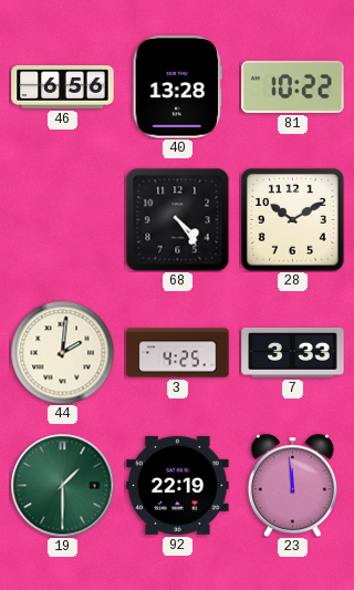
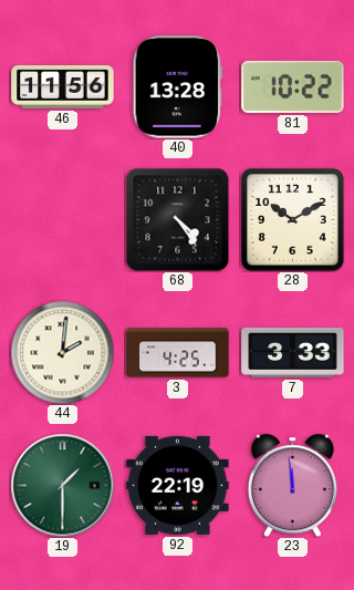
46: 6:56 -> 11:56 (63, 86)
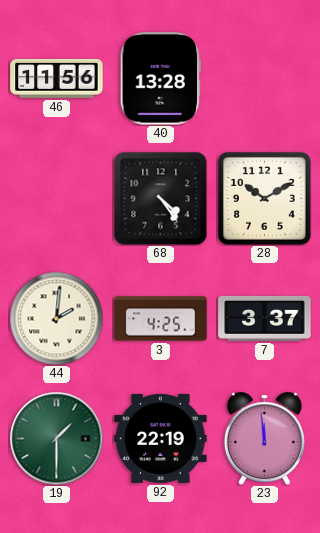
81: 10:22 -> none (293, 86)
7: 3:33 -> 3:37 (265, 318)
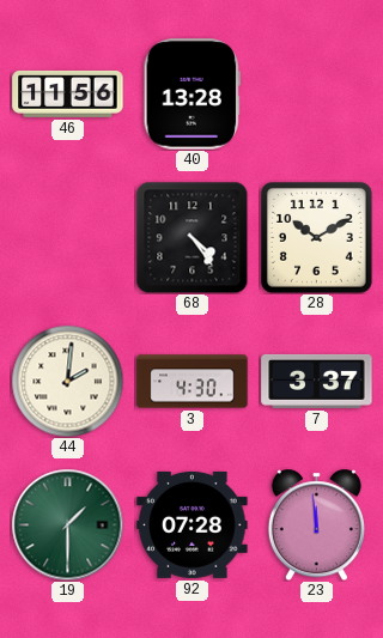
3: 4:25 -> 4:30 (193, 382)
92: 22:19 -> 07:28 (193, 524)
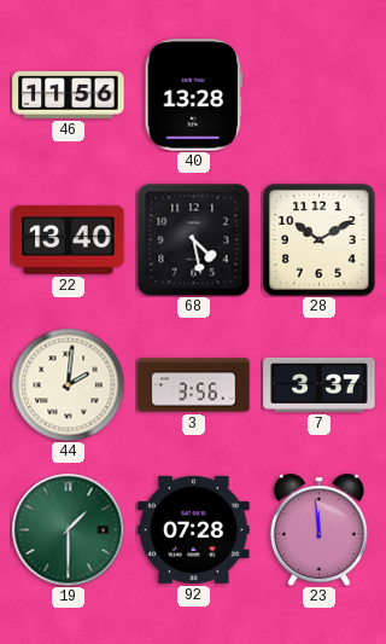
22: none -> 13:40 (69, 239)
68: 4:24 -> 4:28 (193, 239)
3: 4:30 -> 3:56 (194, 385)
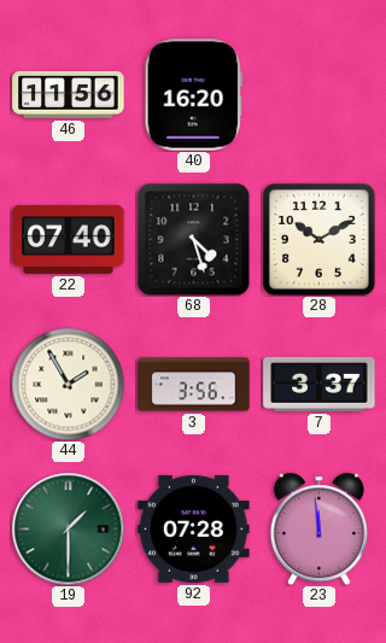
40: 13:28 -> 16:20 (193, 95)
22: 13:40 -> 07:40 (69, 239)
68: 4:28 -> 4:27 (193, 239)
44: 2:01 -> 1:55 (68, 384)
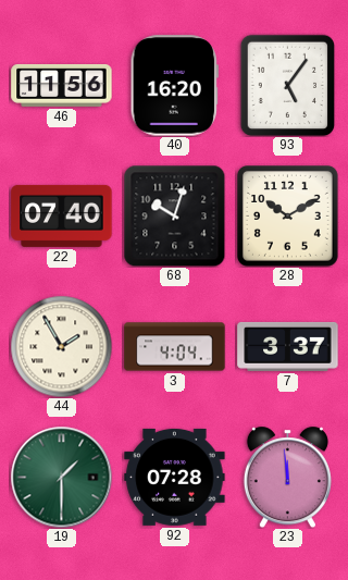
93: none -> 5:06 (288, 85)
68: 4:27 -> 10:03 (174, 215)
3: 3:56 -> 4:04 (175, 347)
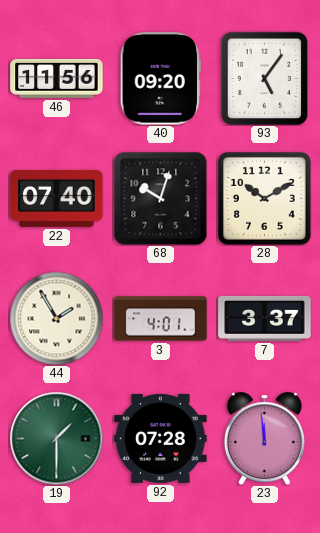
40: 16:20 -> 09:20 (160, 79)
3: 4:04 -> 4:01 (161, 319)
